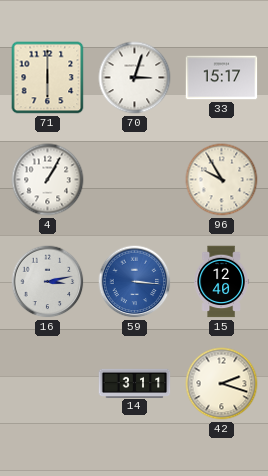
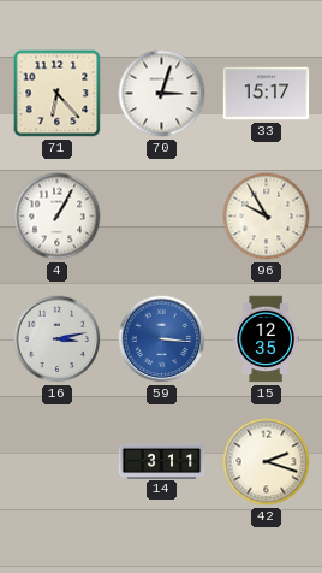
71: 6:00 -> 6:23 (58, 94)
15: 12:40 -> 12:35 (266, 339)
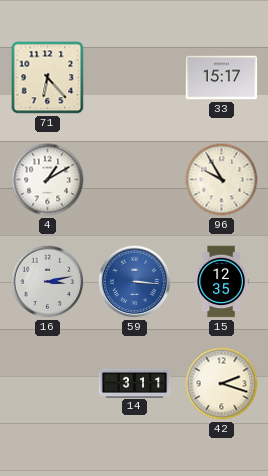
70: 3:03 -> none (162, 94)
4: 1:05 -> 1:10 (48, 180)
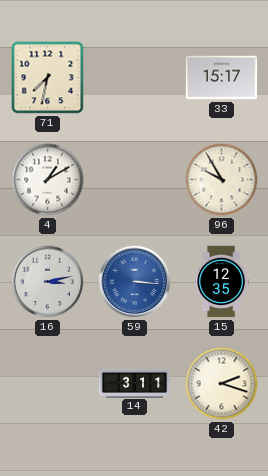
71: 6:23 -> 7:32 (48, 78)
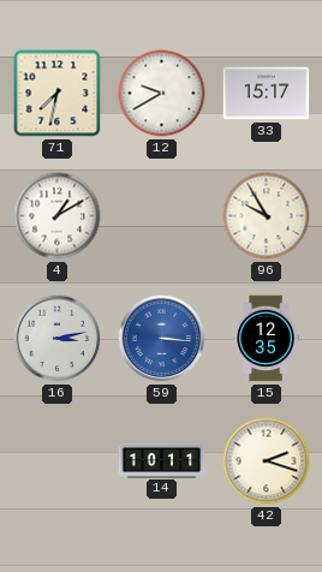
12: none -> 9:40 (162, 94)
14: 3:11 -> 10:11 (162, 460)
